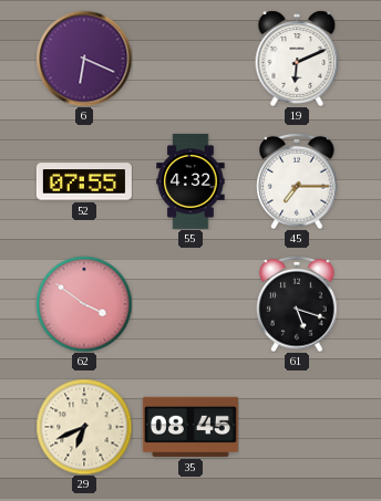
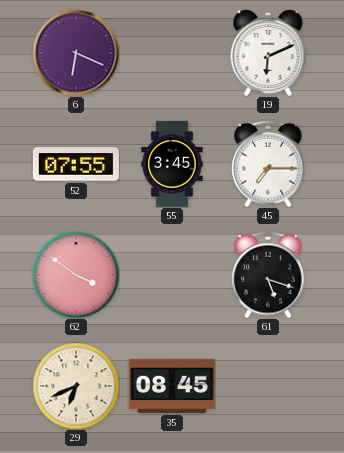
55: 4:32 -> 3:45 (172, 164)
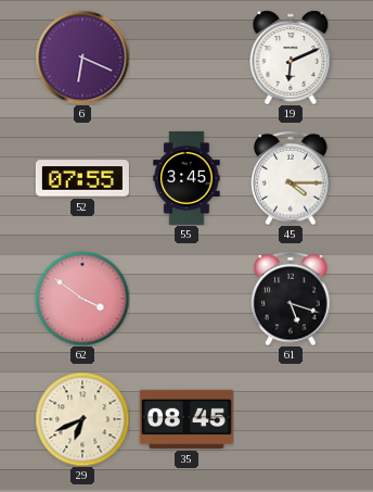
45: 7:15 -> 4:15 (291, 178)
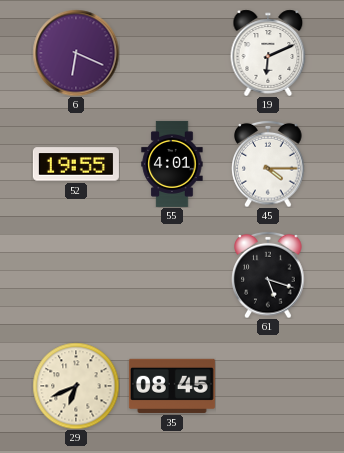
52: 07:55 -> 19:55 (76, 164)
55: 3:45 -> 4:01 (172, 164)
62: 3:51 -> none (82, 299)
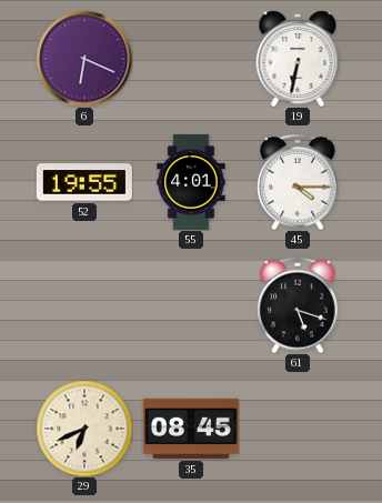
19: 6:11 -> 6:32 (298, 59)
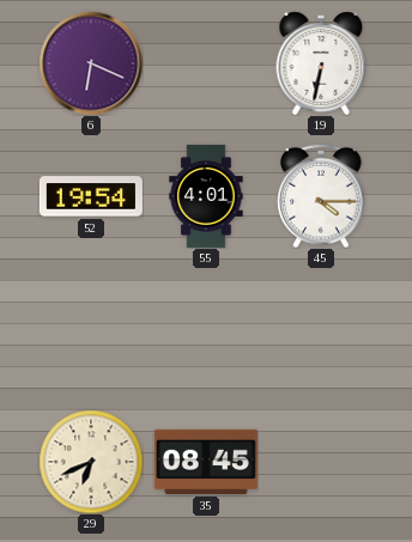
52: 19:55 -> 19:54 (91, 196)
61: 5:18 -> none (298, 305)
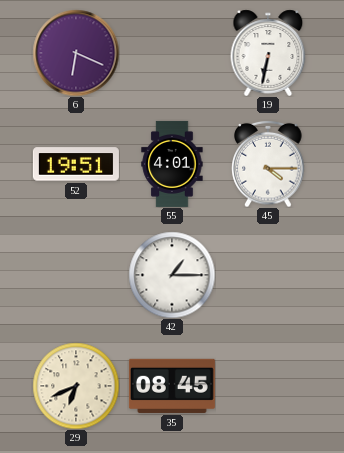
52: 19:54 -> 19:51 (76, 164)
42: none -> 1:15 (172, 275)
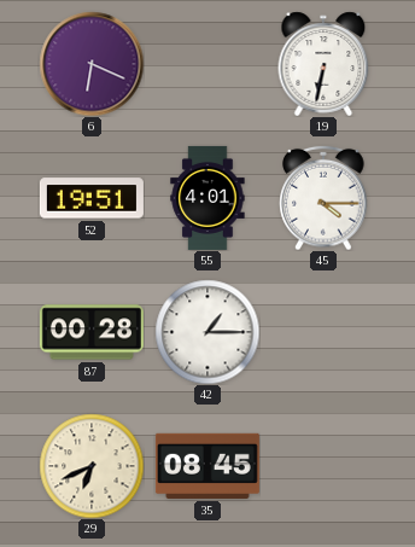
87: none -> 00:28 (92, 332)
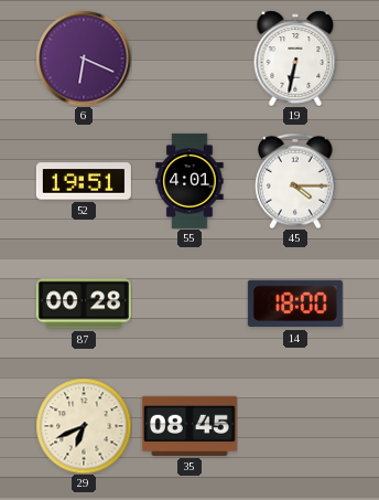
42: 1:15 -> none (207, 332)
14: none -> 18:00 (295, 304)
